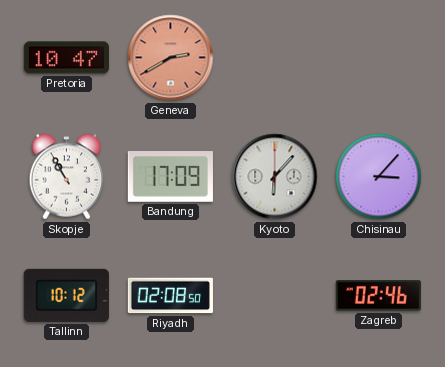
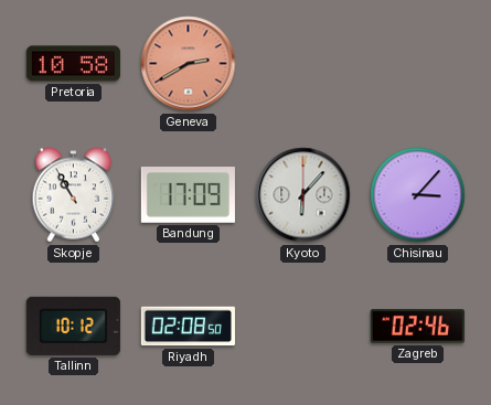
Pretoria: 10:47 -> 10:58 (73, 64)
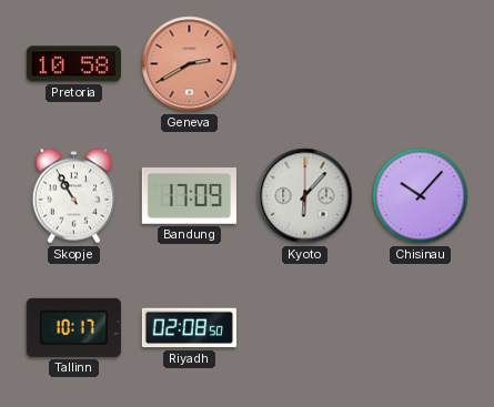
Chisinau: 3:07 -> 10:07 (421, 196)
Tallinn: 10:12 -> 10:17 (73, 327)
Zagreb: 02:46 -> none (417, 327)
